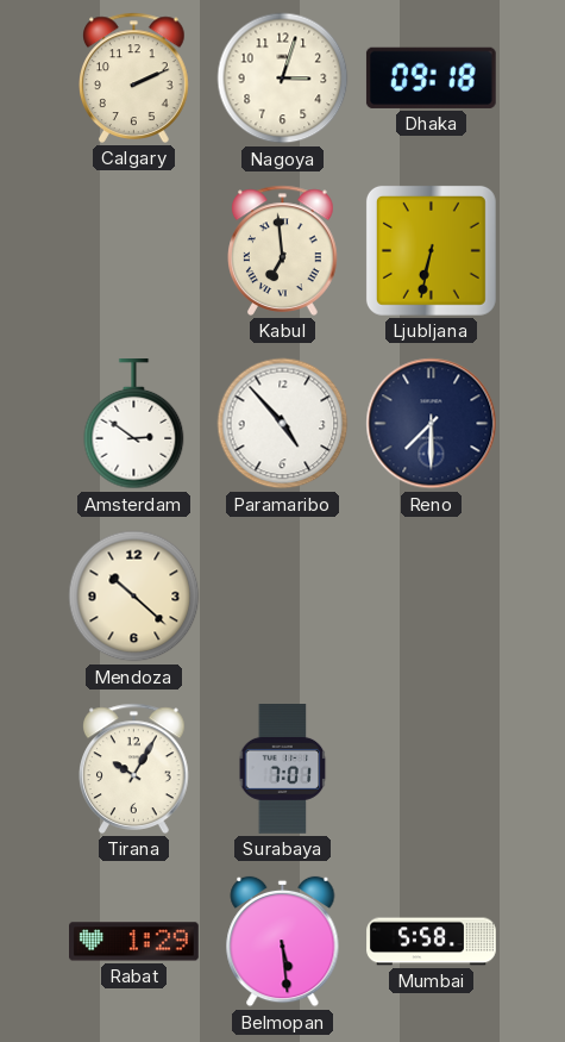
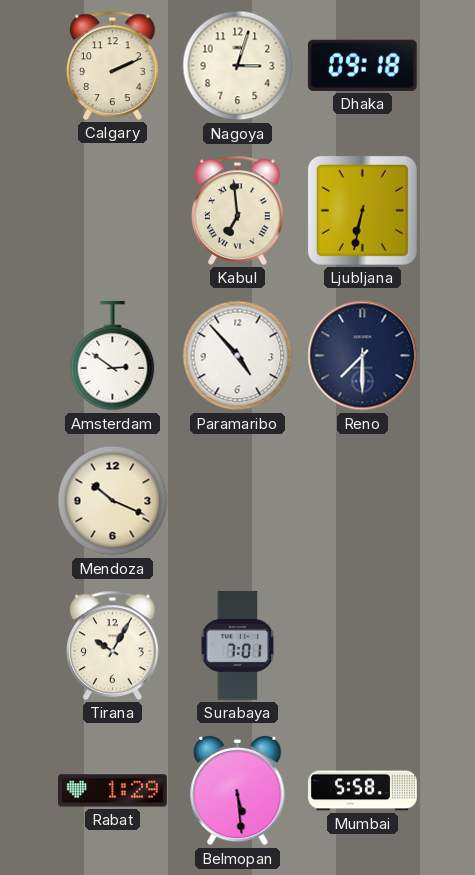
Mendoza: 10:22 -> 10:19 (113, 501)
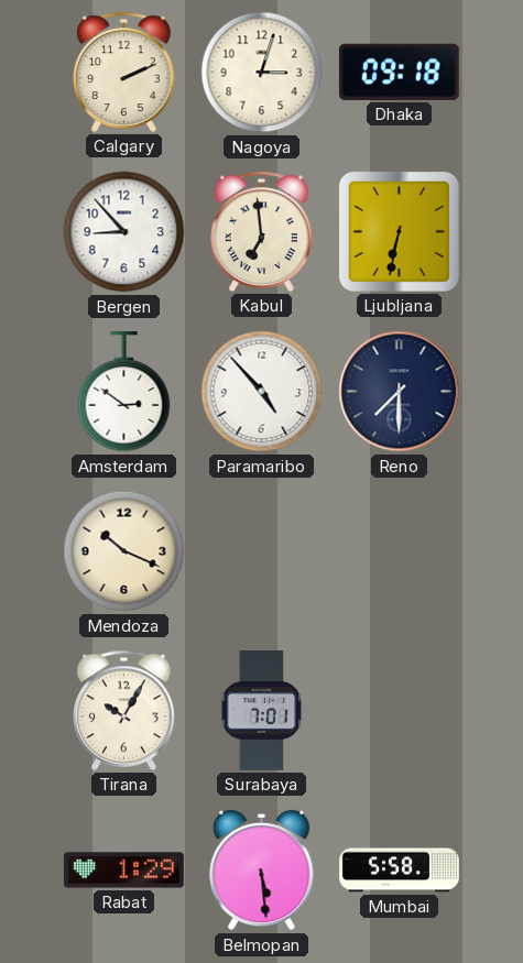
Bergen: none -> 8:53 (124, 232)
